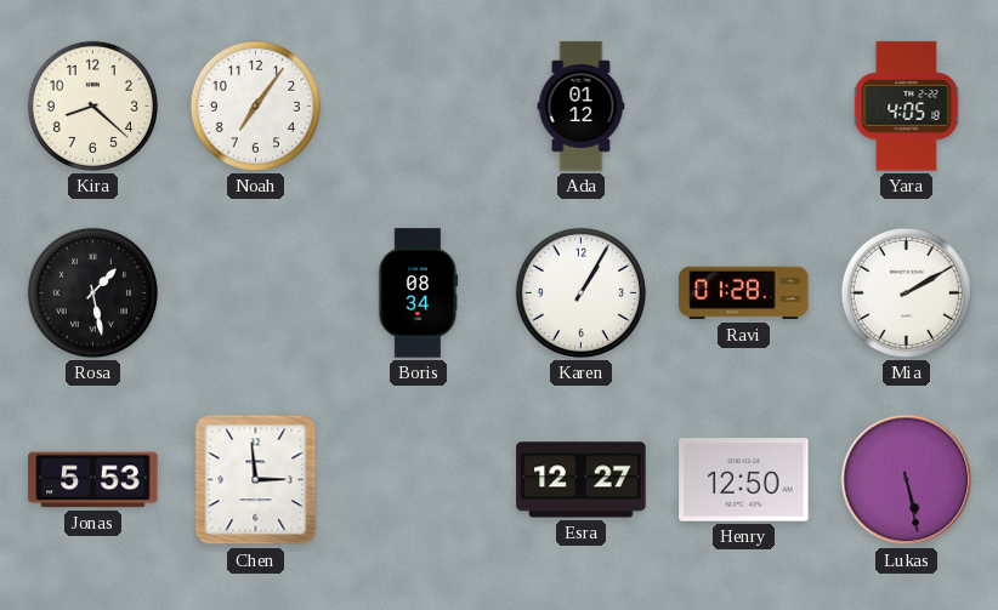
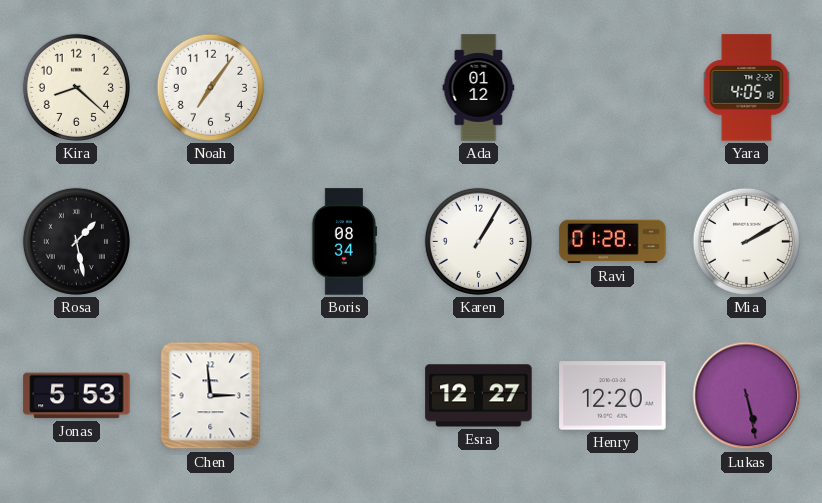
Henry: 12:50 -> 12:20 (613, 396)
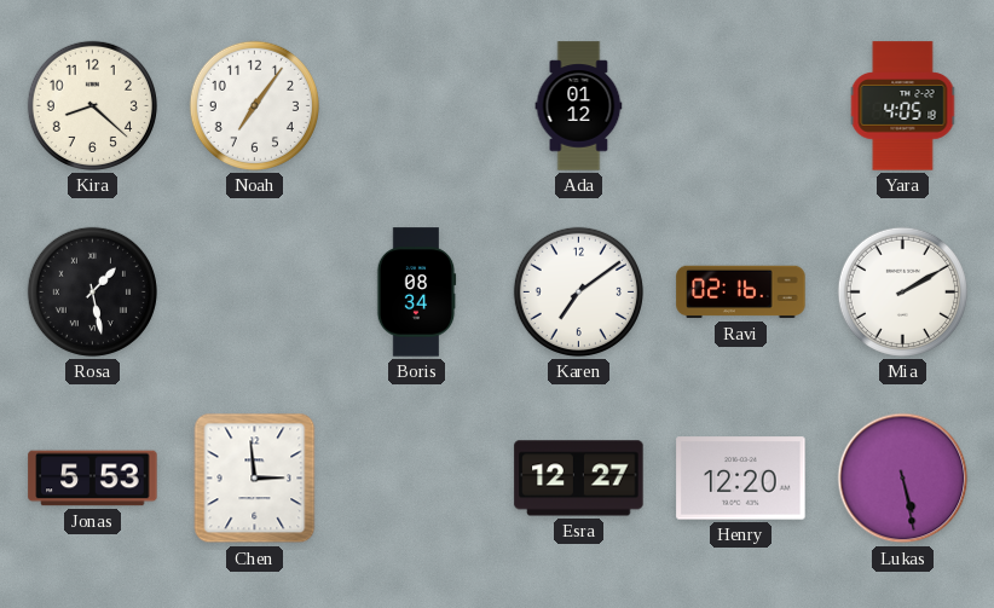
Karen: 1:05 -> 7:09 (578, 291)
Ravi: 01:28 -> 02:16 (741, 293)
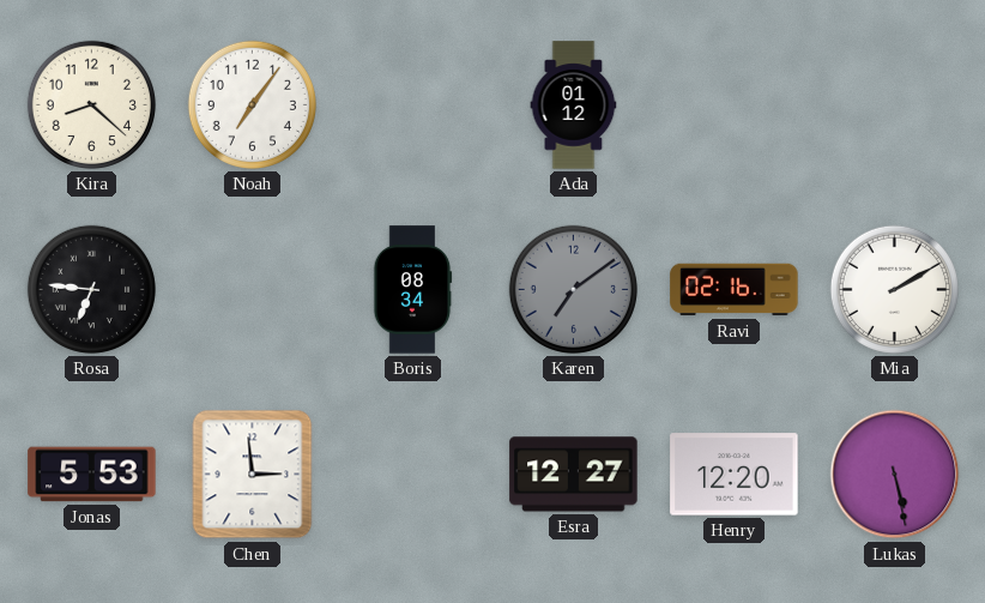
Yara: 4:05 -> none (903, 106)
Rosa: 1:28 -> 6:46 (91, 289)
Karen dial: white -> grey (573, 289)
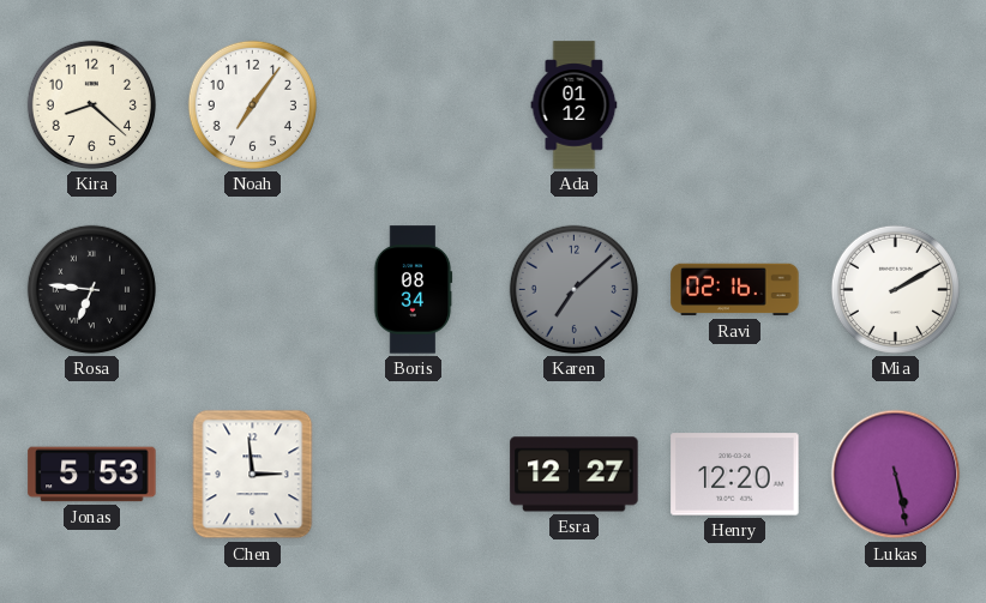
Karen: 7:09 -> 7:08 (573, 289)
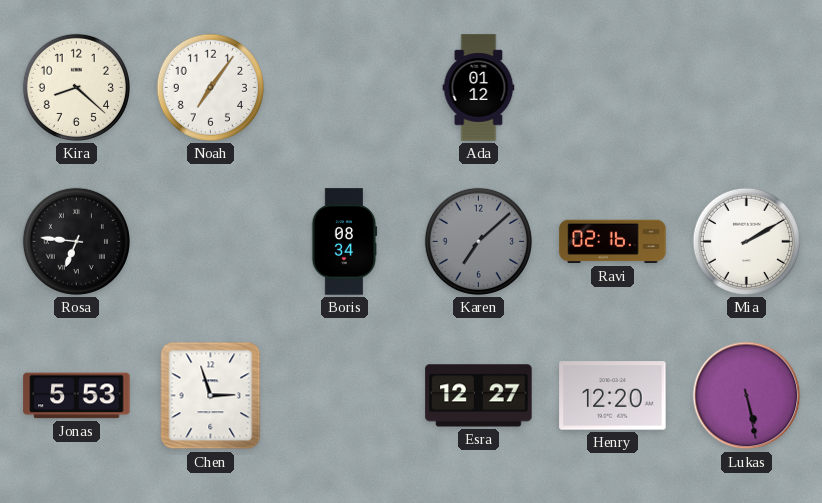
Chen: 2:59 -> 2:57 (211, 396)
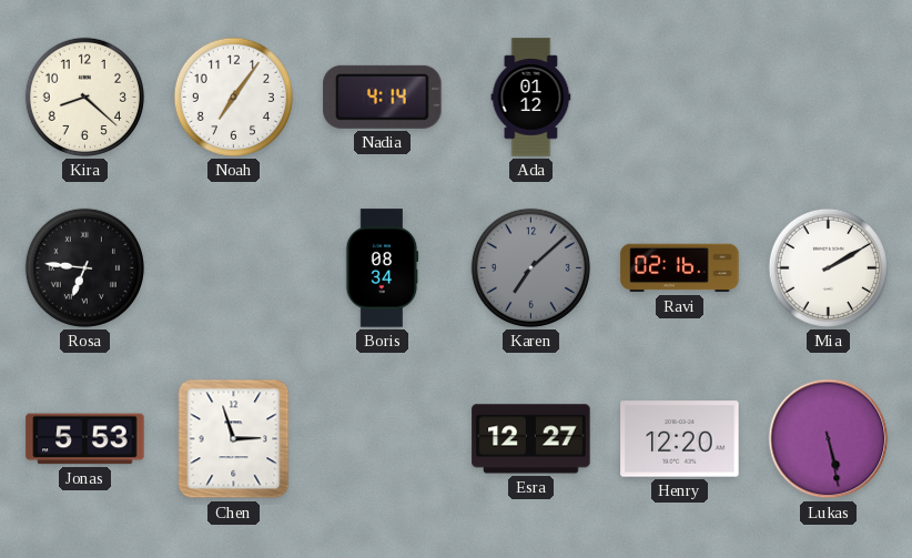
Nadia: none -> 4:14 (383, 97)
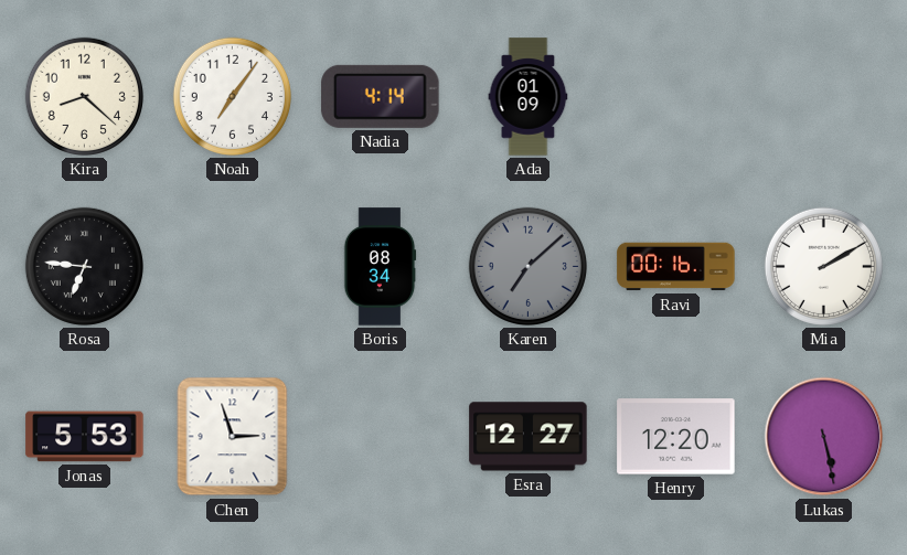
Ada: 01:12 -> 01:09 (529, 97)
Ravi: 02:16 -> 00:16 (676, 267)
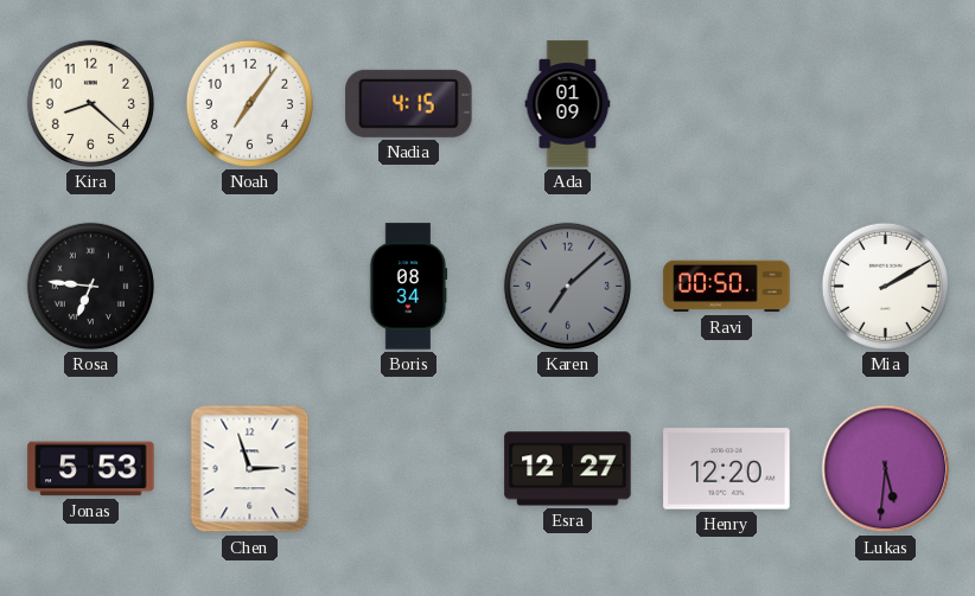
Nadia: 4:14 -> 4:15 (409, 103)
Ravi: 00:16 -> 00:50 (727, 287)
Lukas: 5:28 -> 5:31 (886, 469)
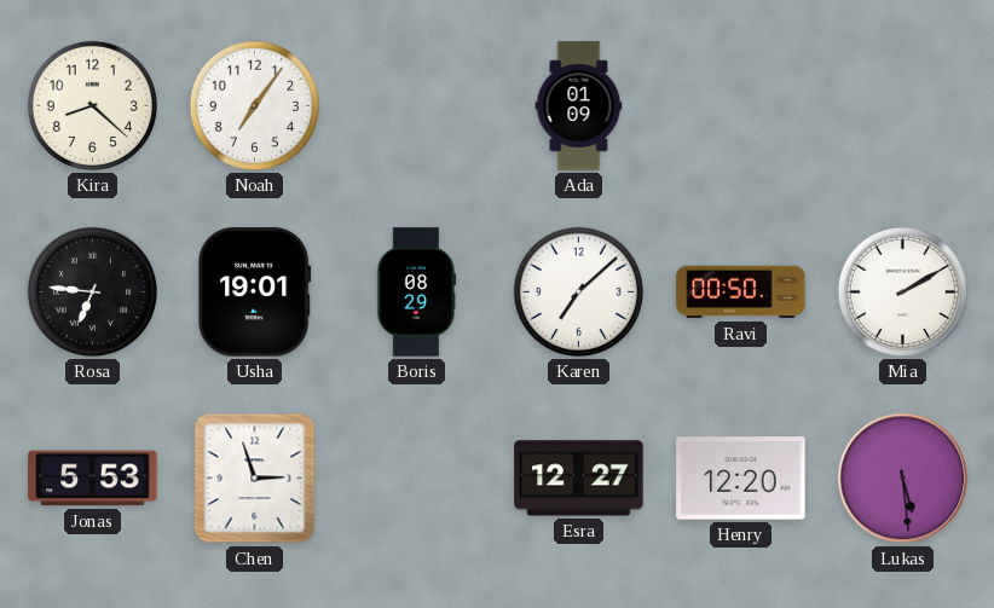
Nadia: 4:15 -> none (409, 103)
Usha: none -> 19:01 (255, 293)
Boris: 08:34 -> 08:29 (416, 293)
Karen dial: grey -> white (578, 291)
Lukas: 5:31 -> 5:29 (903, 479)
